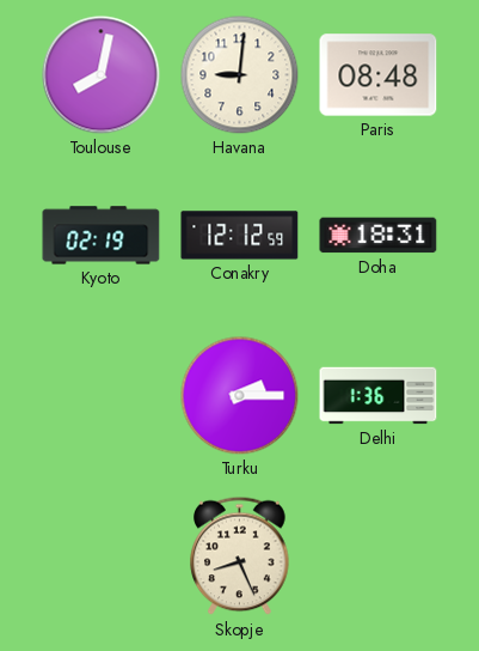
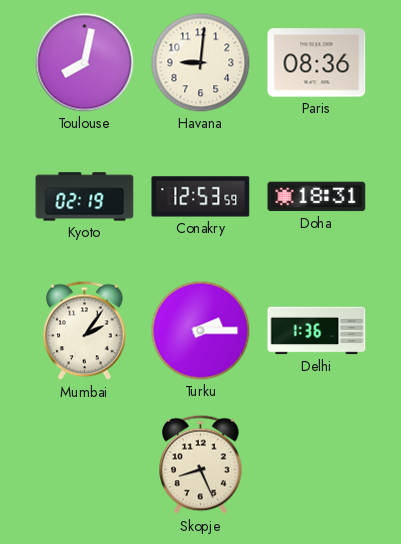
Paris: 08:48 -> 08:36 (317, 63)
Conakry: 12:12 -> 12:53 (201, 197)
Mumbai: none -> 2:06 (85, 331)
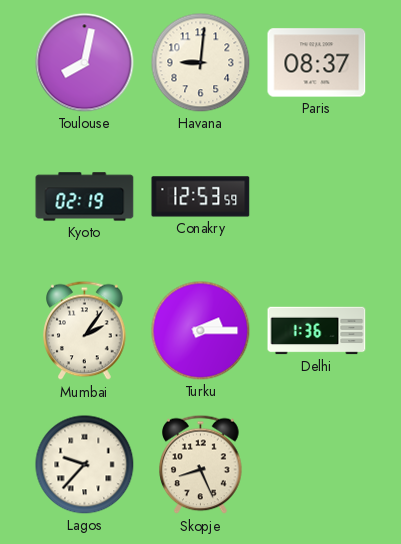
Paris: 08:36 -> 08:37 (317, 63)
Doha: 18:31 -> none (317, 197)
Lagos: none -> 9:37 (85, 465)
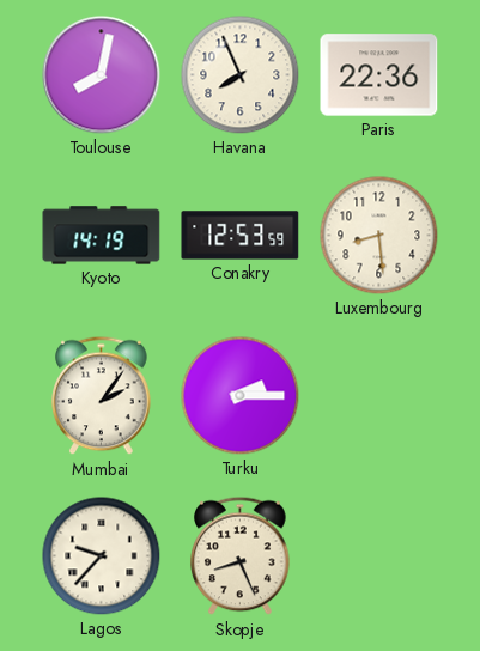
Havana: 9:01 -> 7:56 (241, 75)
Paris: 08:37 -> 22:36 (379, 75)
Kyoto: 02:19 -> 14:19 (102, 236)
Luxembourg: none -> 8:29 (379, 236)
Delhi: 1:36 -> none (317, 331)
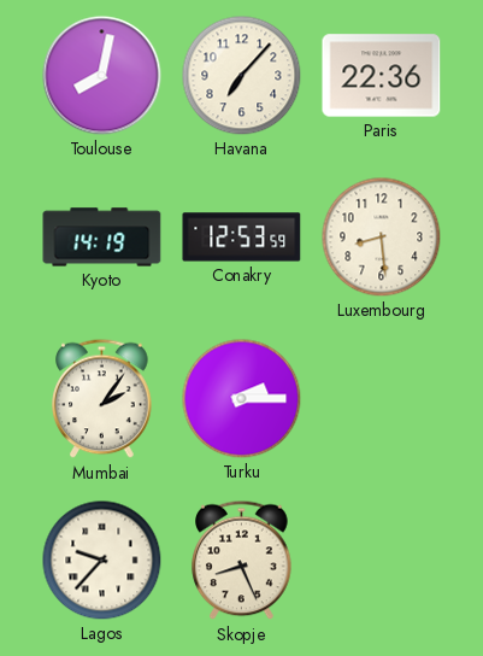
Havana: 7:56 -> 7:07 (242, 76)
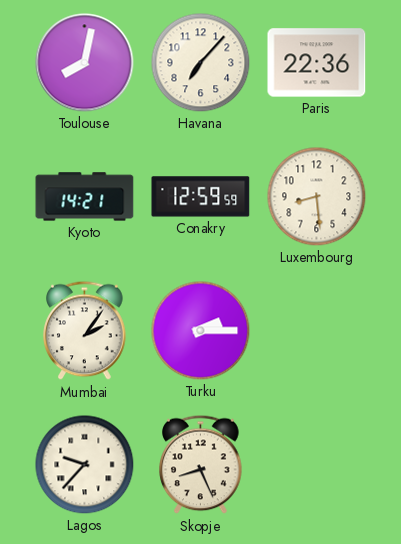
Kyoto: 14:19 -> 14:21 (85, 197)
Conakry: 12:53 -> 12:59 (201, 197)
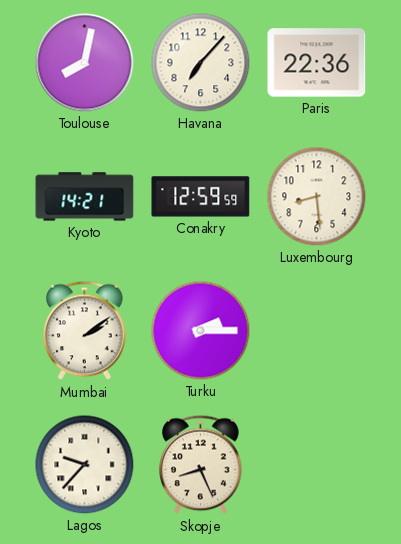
Mumbai: 2:06 -> 2:09 (85, 331)
